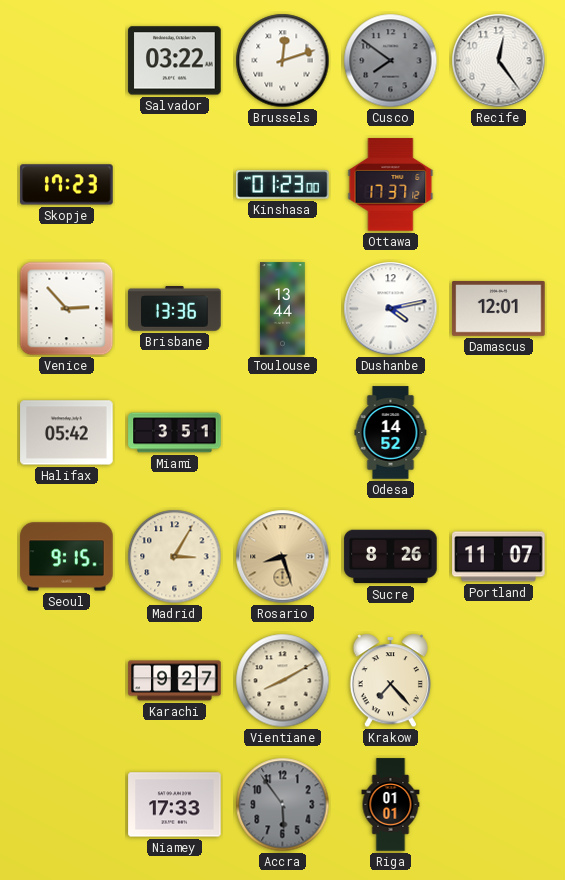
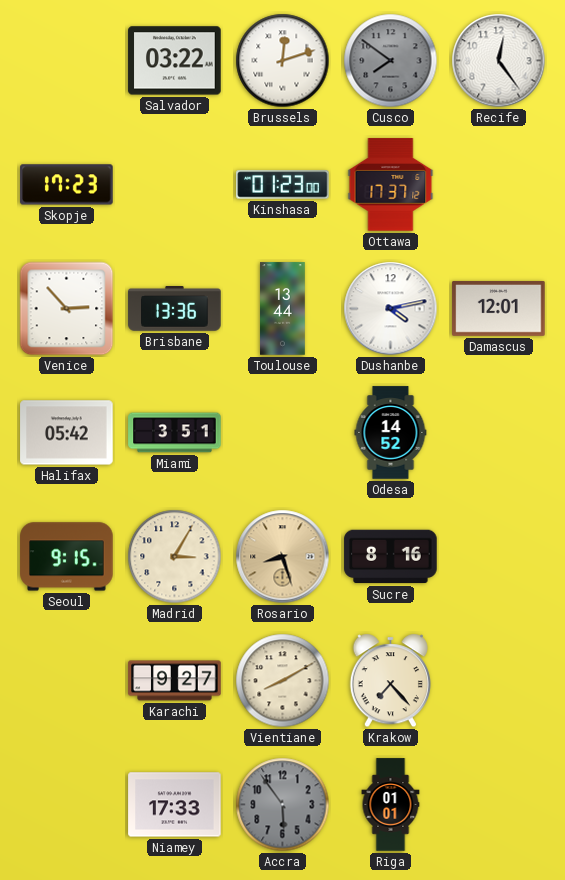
Sucre: 8:26 -> 8:16 (391, 557)
Portland: 11:07 -> none (499, 557)
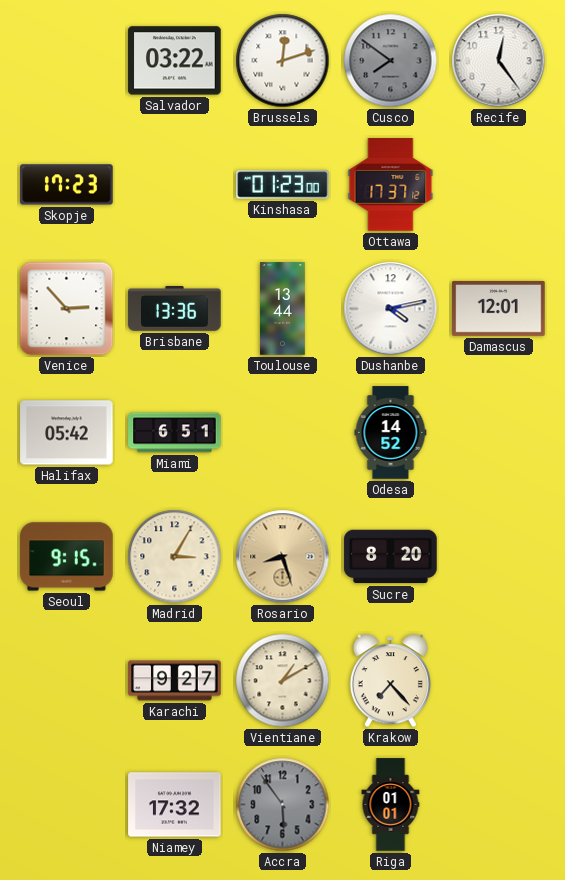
Miami: 3:51 -> 6:51 (175, 433)
Sucre: 8:16 -> 8:20 (391, 557)
Vientiane: 8:10 -> 1:10 (283, 681)
Niamey: 17:33 -> 17:32 (175, 805)
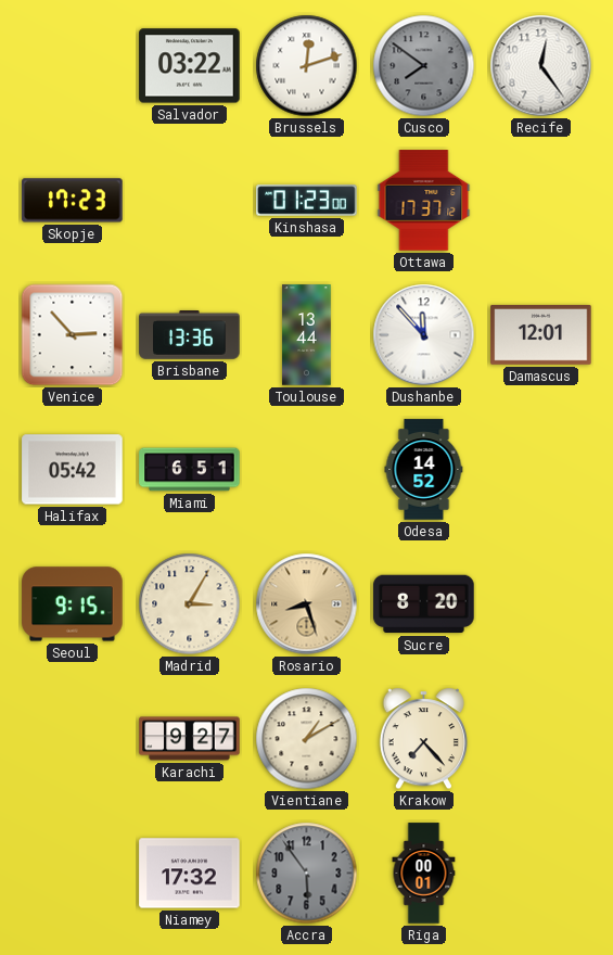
Dushanbe: 4:13 -> 11:53 (424, 335)
Riga: 01:01 -> 00:01 (424, 874)
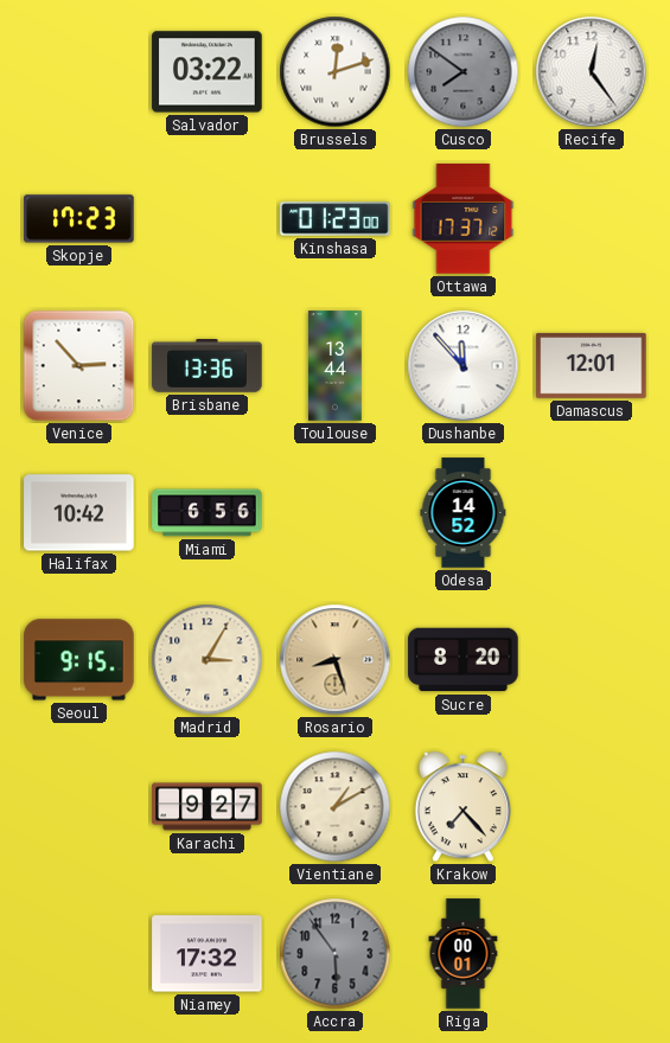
Halifax: 05:42 -> 10:42 (79, 513)
Miami: 6:51 -> 6:56 (208, 513)
